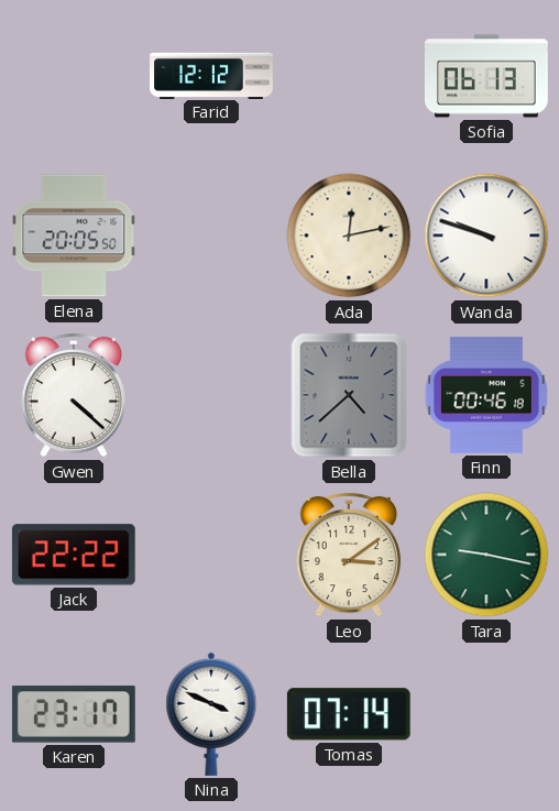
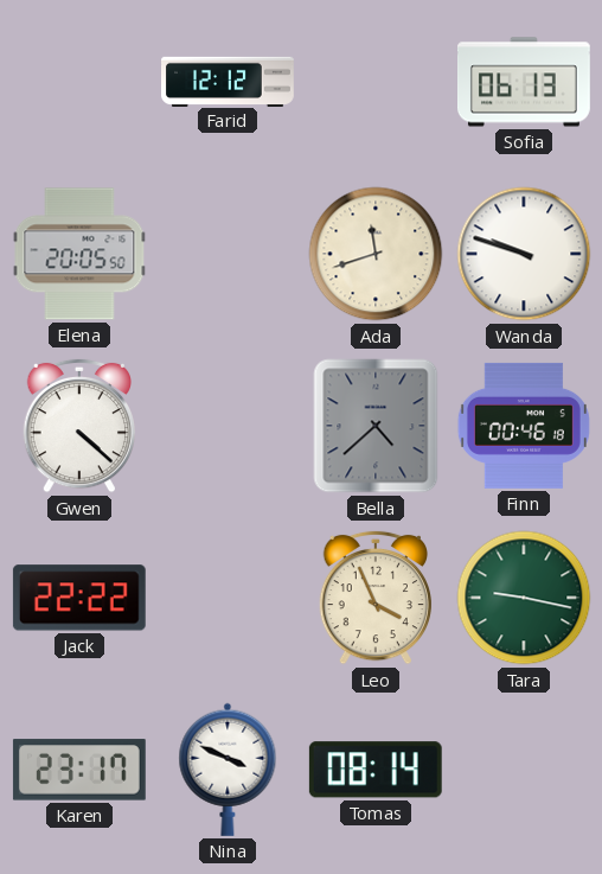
Ada: 12:13 -> 11:42 (376, 254)
Leo: 3:09 -> 3:56 (374, 598)
Tomas: 07:14 -> 08:14 (376, 770)
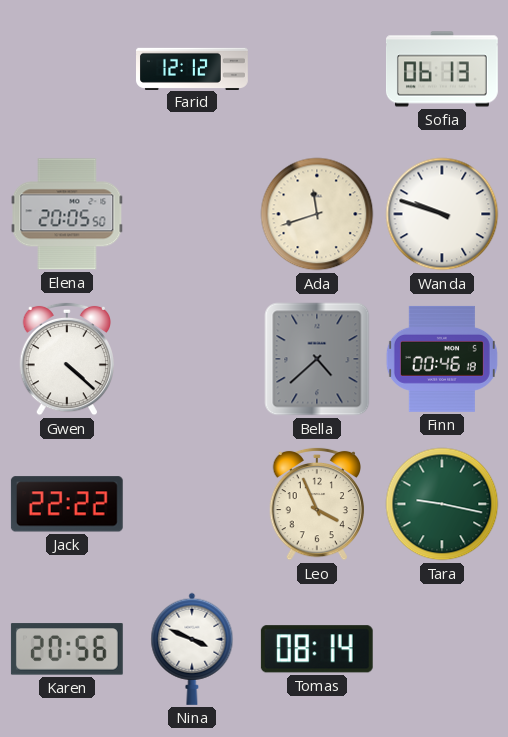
Karen: 23:17 -> 20:56 (67, 649)
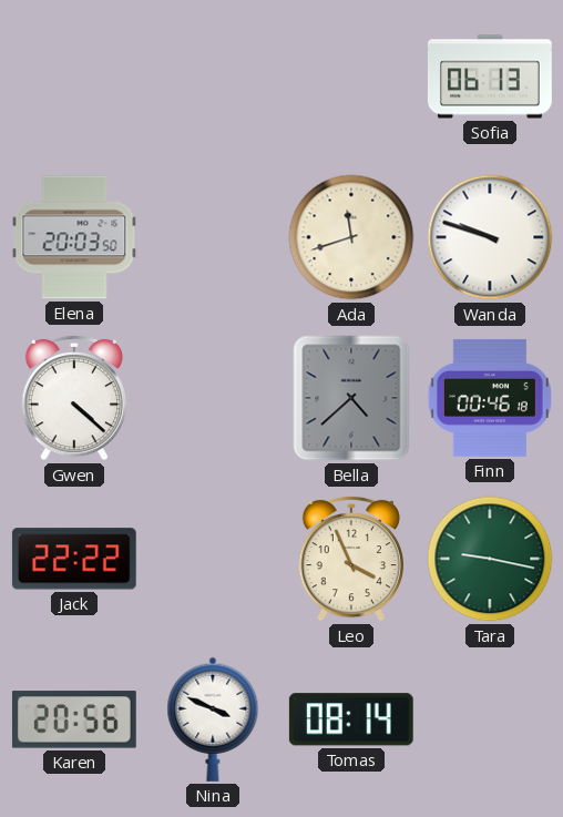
Farid: 12:12 -> none (193, 68)
Elena: 20:05 -> 20:03 (74, 237)
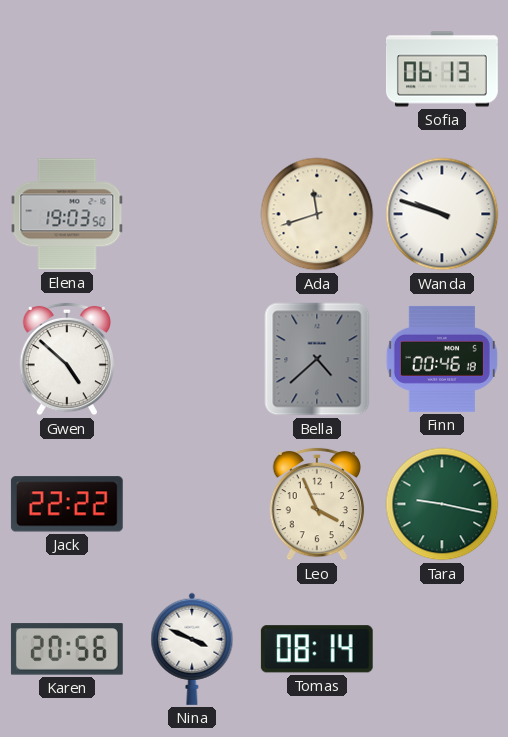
Elena: 20:03 -> 19:03 (67, 214)
Gwen: 4:22 -> 4:52 (66, 359)
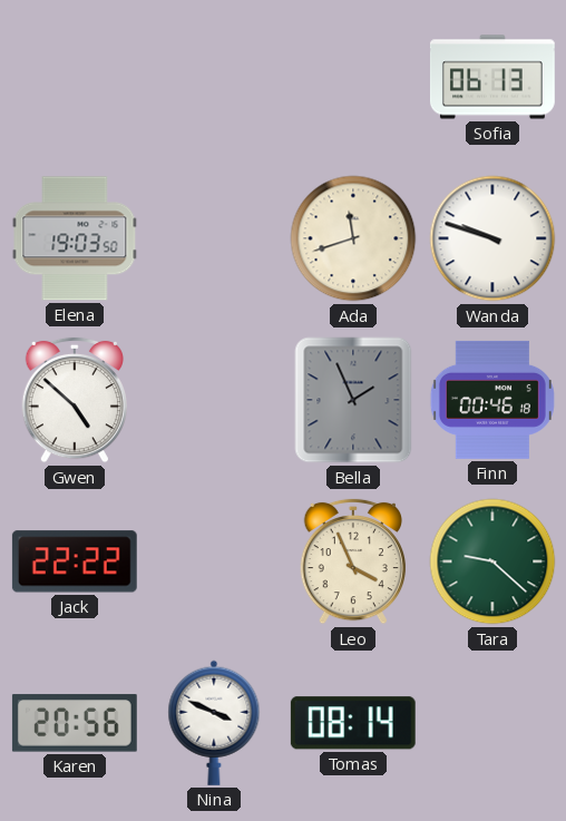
Bella: 4:38 -> 1:56 (353, 400)
Tara: 9:17 -> 9:22 (492, 561)
